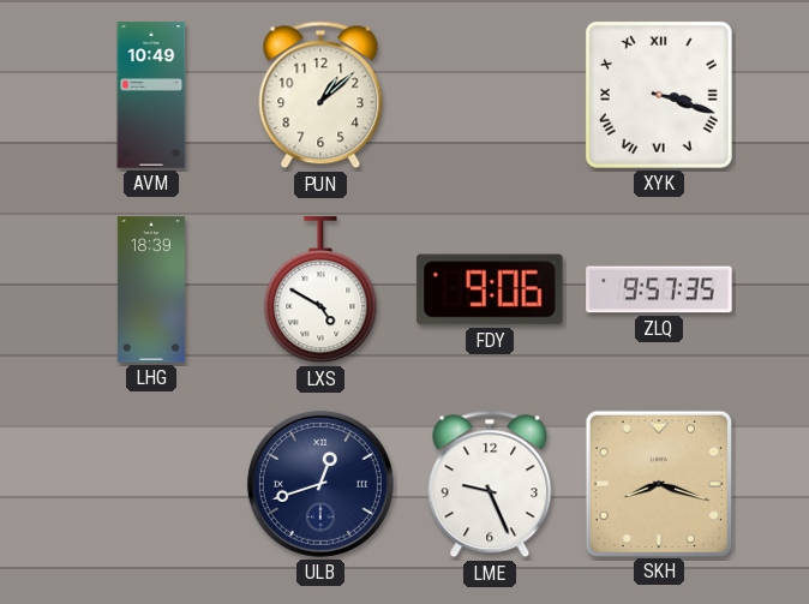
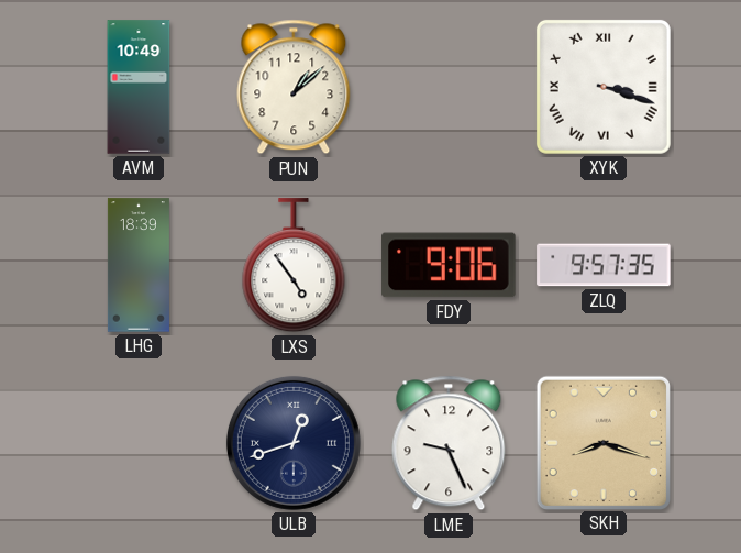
LXS: 4:50 -> 4:54 (294, 266)
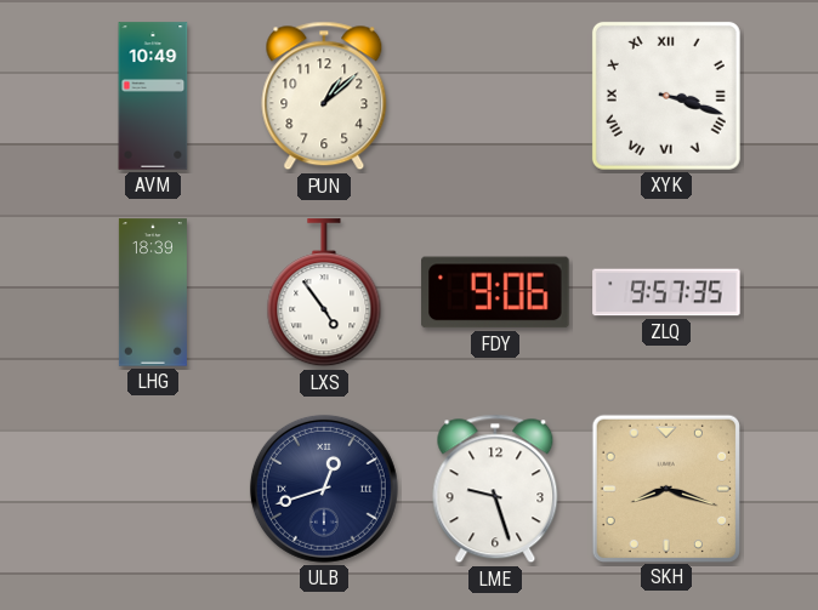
LME: 9:26 -> 9:27 (495, 489)
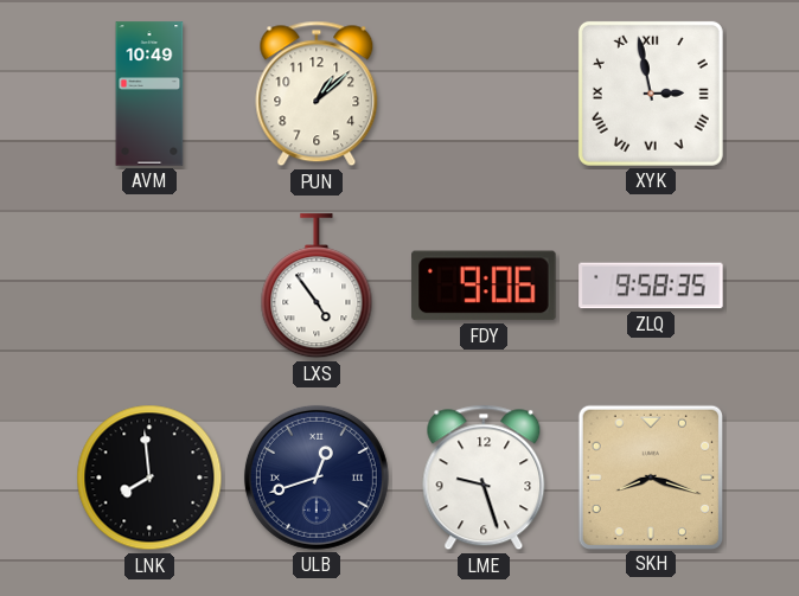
XYK: 3:18 -> 2:58 (651, 94)
LHG: 18:39 -> none (153, 292)
ZLQ: 9:57 -> 9:58 (651, 286)
LNK: none -> 7:59 (149, 478)
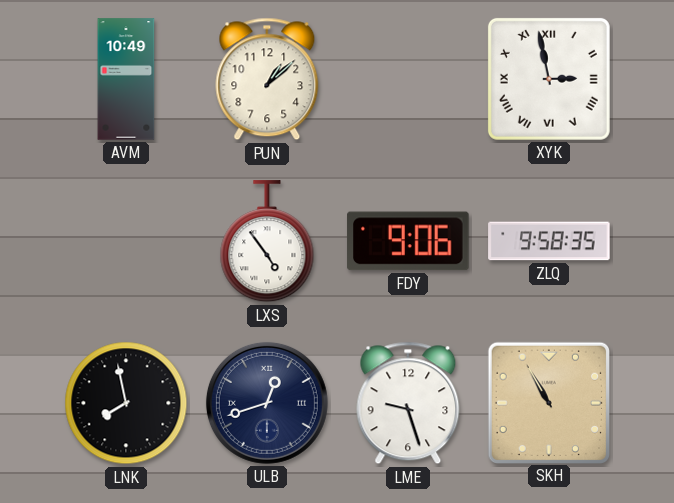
LNK: 7:59 -> 7:58 (126, 403)
SKH: 8:18 -> 10:55 (548, 402)
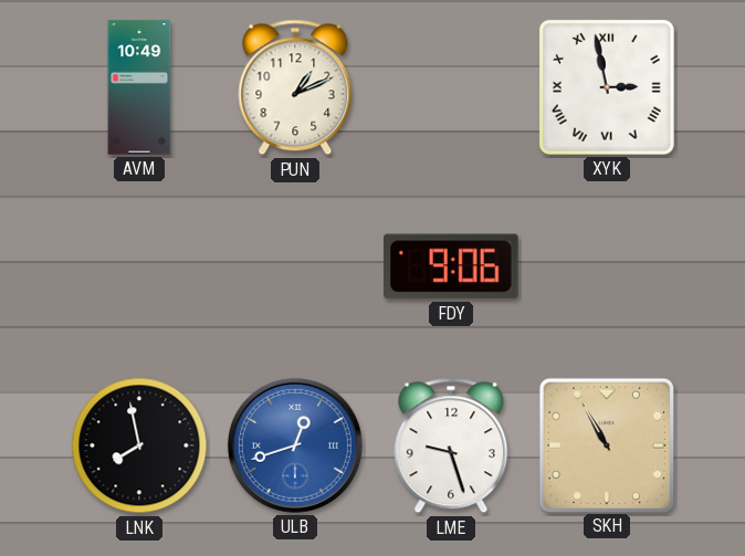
PUN: 1:08 -> 1:11 (295, 87)
LXS: 4:54 -> none (267, 242)
ZLQ: 9:58 -> none (549, 241)
ULB dial: navy -> blue (295, 445)
